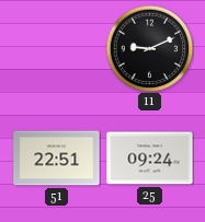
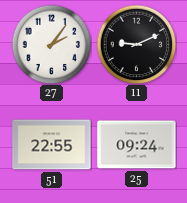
27: none -> 2:06 (51, 44)
51: 22:51 -> 22:55 (52, 145)
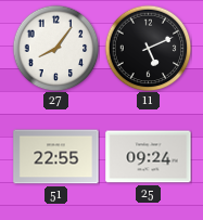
27: 2:06 -> 8:06 (55, 48)
11: 9:11 -> 5:11 (148, 48)
